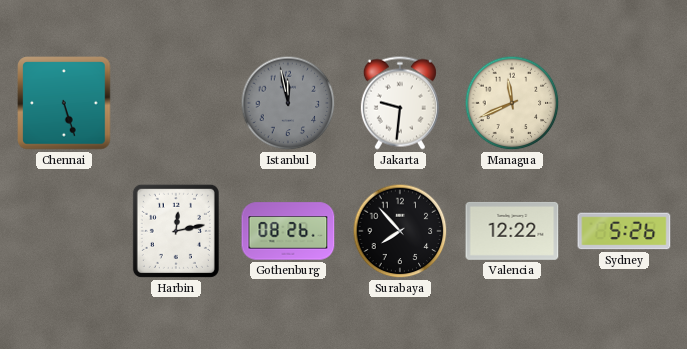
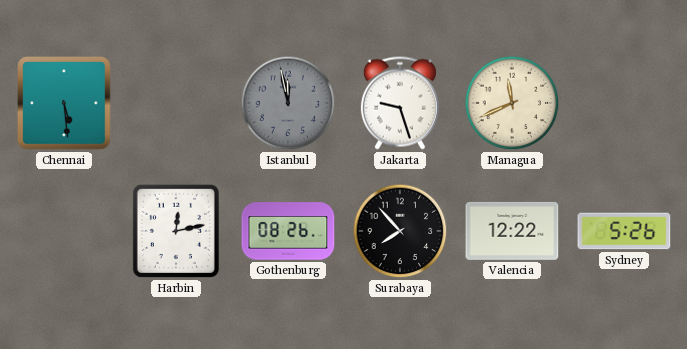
Chennai: 5:27 -> 5:29 (64, 103)
Jakarta: 9:31 -> 9:27 (400, 103)
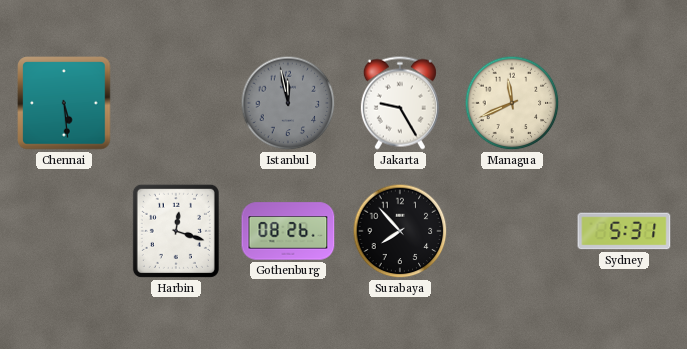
Jakarta: 9:27 -> 9:25 (400, 103)
Harbin: 12:13 -> 12:18 (176, 231)
Valencia: 12:22 -> none (512, 231)
Sydney: 5:26 -> 5:31 (624, 231)
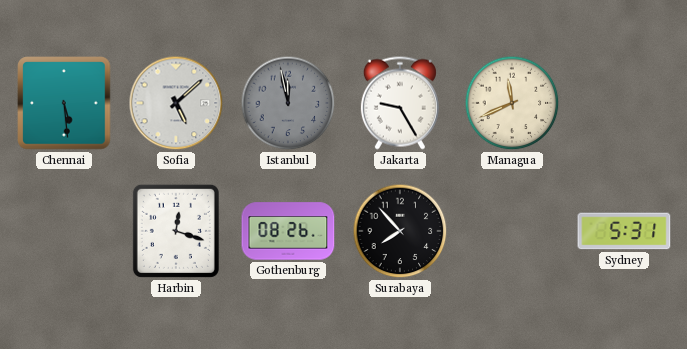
Sofia: none -> 5:08 (176, 103)
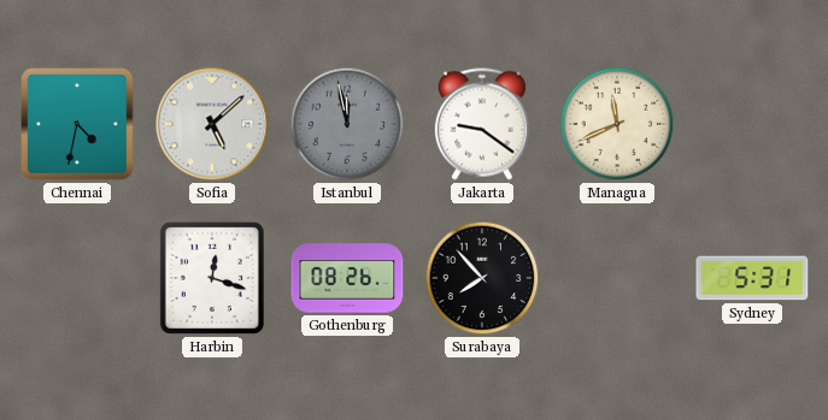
Chennai: 5:29 -> 4:32 (77, 124)
Jakarta: 9:25 -> 9:21 (482, 124)
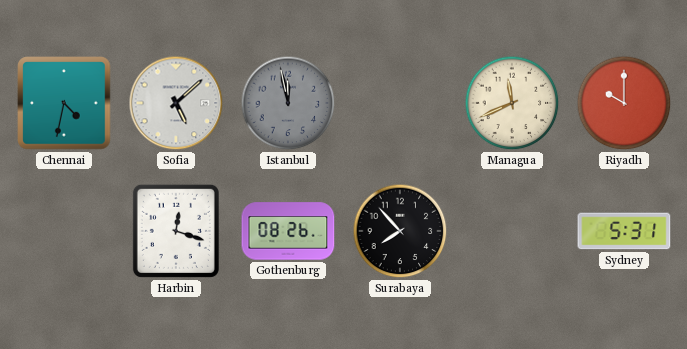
Jakarta: 9:21 -> none (482, 124)
Riyadh: none -> 10:00 (624, 103)
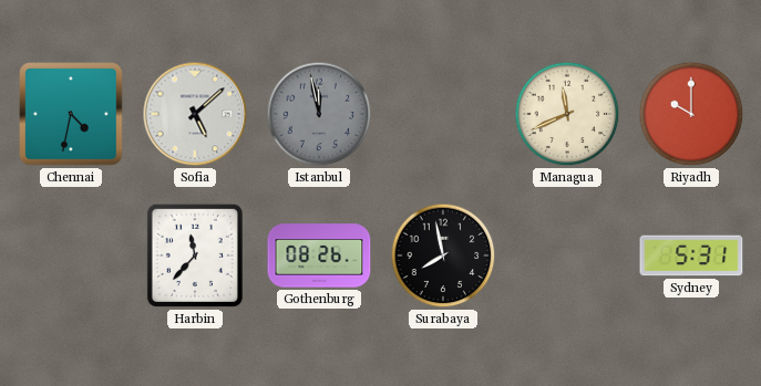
Harbin: 12:18 -> 11:37 (195, 255)
Surabaya: 7:53 -> 7:58 (443, 255)
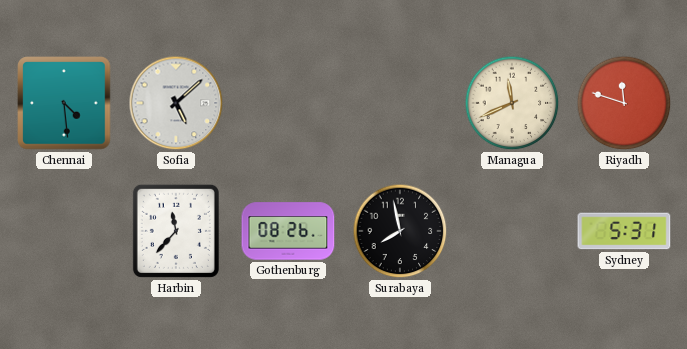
Chennai: 4:32 -> 4:29 (64, 103)
Istanbul: 11:58 -> none (319, 114)
Riyadh: 10:00 -> 11:48 (624, 103)
